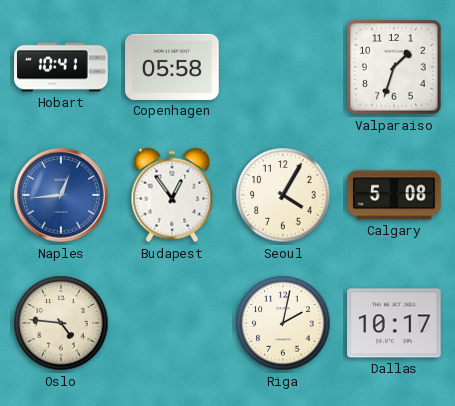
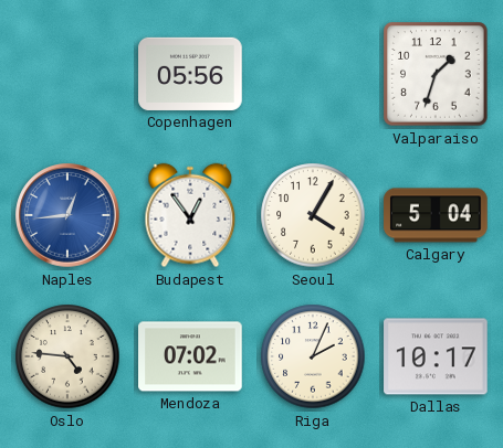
Hobart: 10:41 -> none (61, 67)
Copenhagen: 05:58 -> 05:56 (190, 74)
Calgary: 5:08 -> 5:04 (436, 215)
Mendoza: none -> 07:02 (190, 356)
Riga: 2:02 -> 2:04 (313, 356)
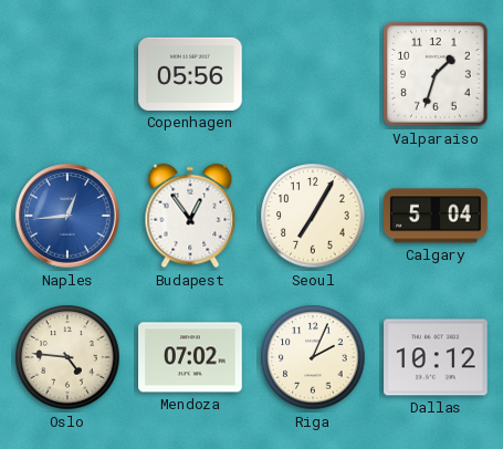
Seoul: 4:05 -> 7:05 (313, 216)
Dallas: 10:17 -> 10:12 (436, 357)
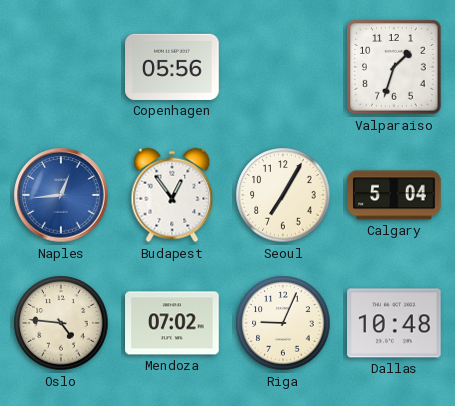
Riga: 2:04 -> 9:04 (283, 323)
Dallas: 10:12 -> 10:48 (394, 323)
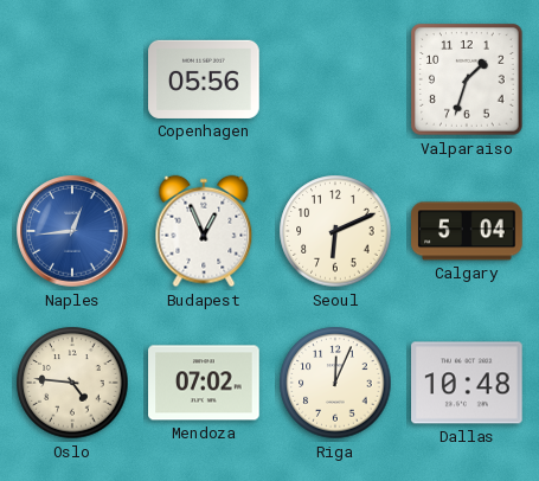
Budapest: 12:54 -> 12:56 (204, 231)
Seoul: 7:05 -> 6:11 (335, 231)
Riga: 9:04 -> 12:04 (335, 383)
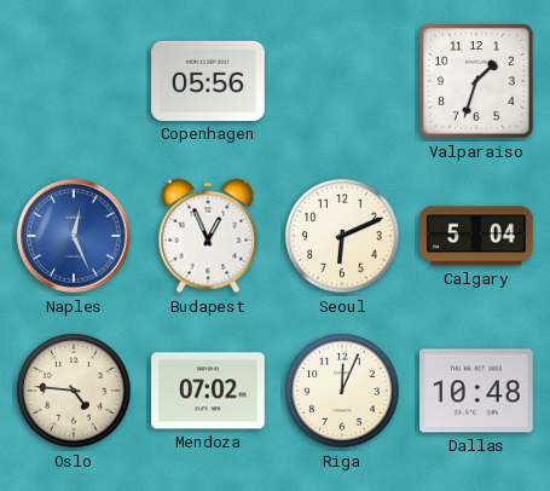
Naples: 12:44 -> 12:26 (74, 236)
